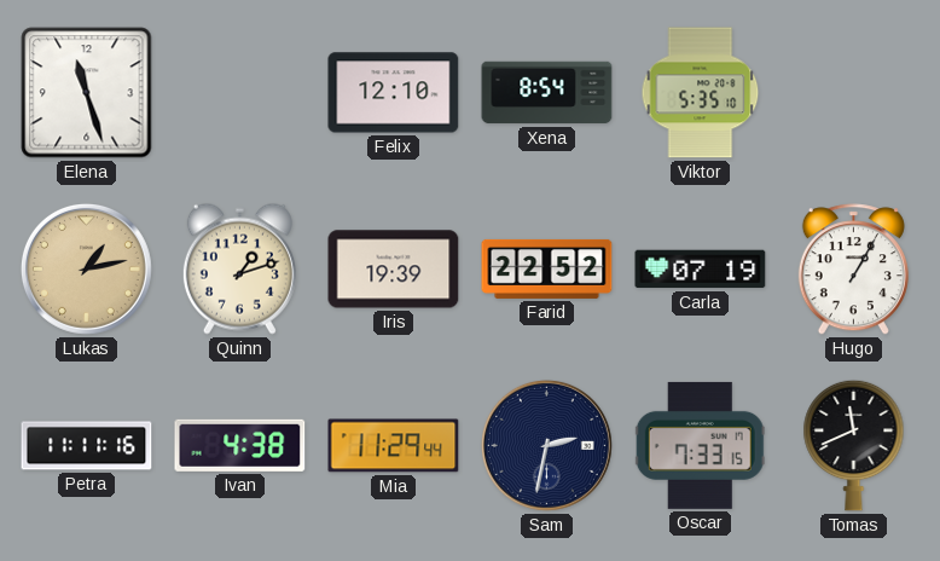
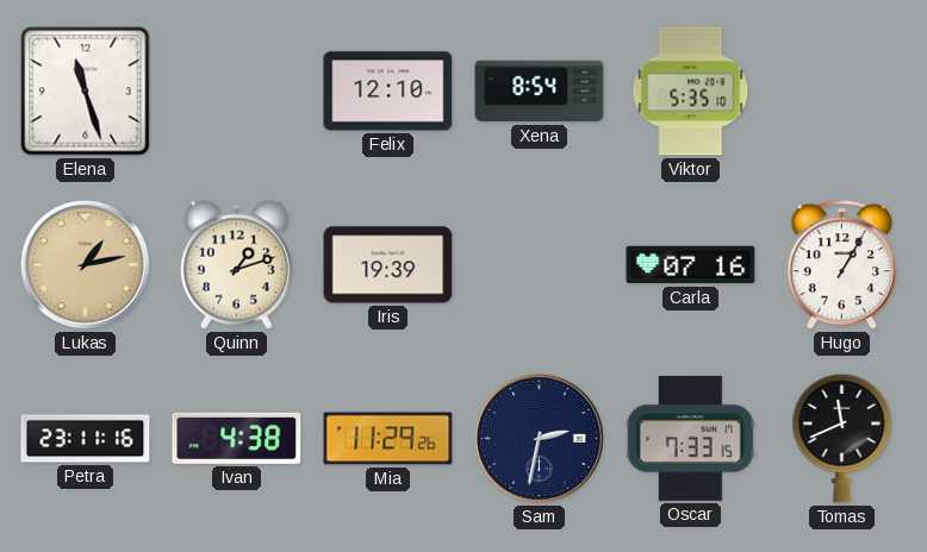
Farid: 22:52 -> none (547, 268)
Carla: 07:19 -> 07:16 (691, 265)
Petra: 11:11 -> 23:11 (86, 439)
Mia: 11:29:44 -> 11:29:26 (388, 439)
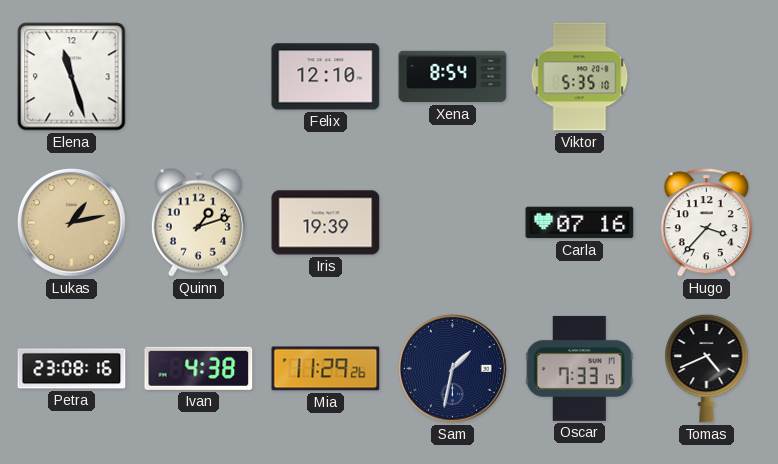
Hugo: 1:05 -> 3:37 (706, 223)
Petra: 23:11 -> 23:08 (72, 369)
Sam: 2:32 -> 1:32 (452, 368)
Tomas: 11:41 -> 4:41 (707, 368)
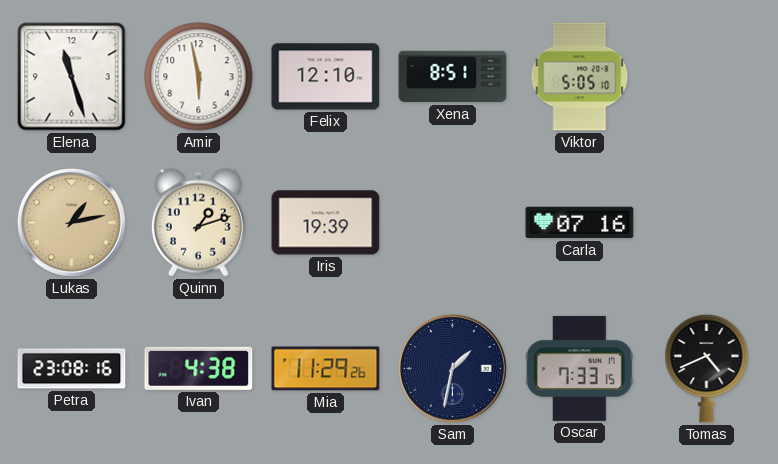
Amir: none -> 5:58 (199, 77)
Xena: 8:54 -> 8:51 (453, 77)
Viktor: 5:35 -> 5:05 (580, 77)
Hugo: 3:37 -> none (706, 223)
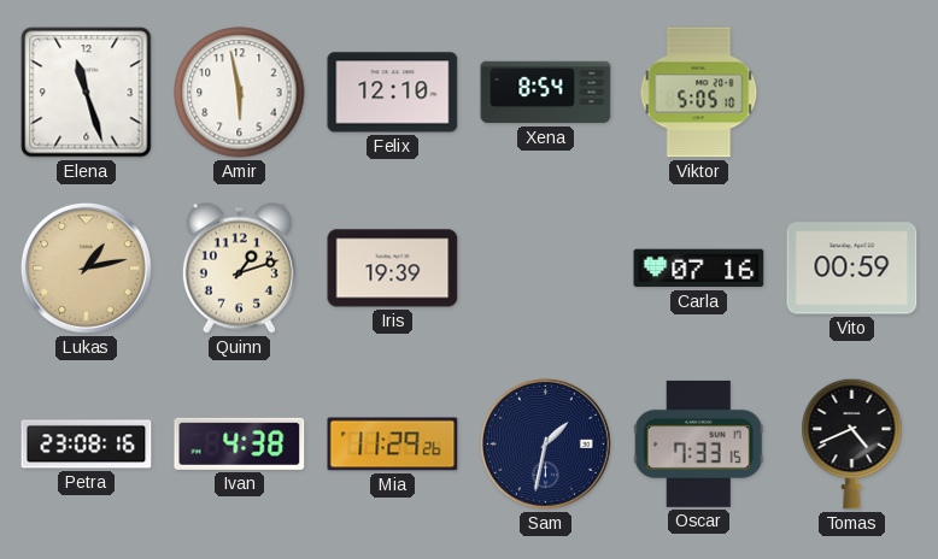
Xena: 8:51 -> 8:54 (546, 93)
Vito: none -> 00:59 (852, 269)
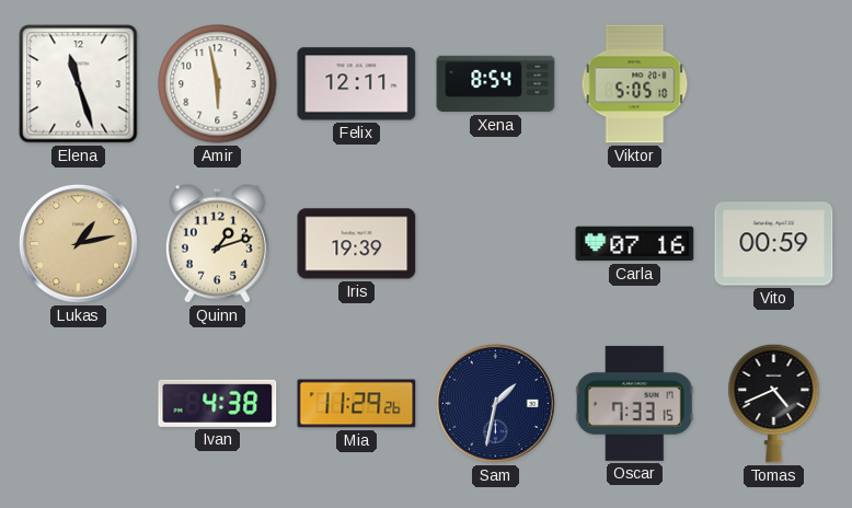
Felix: 12:10 -> 12:11 (357, 84)
Petra: 23:08 -> none (87, 445)
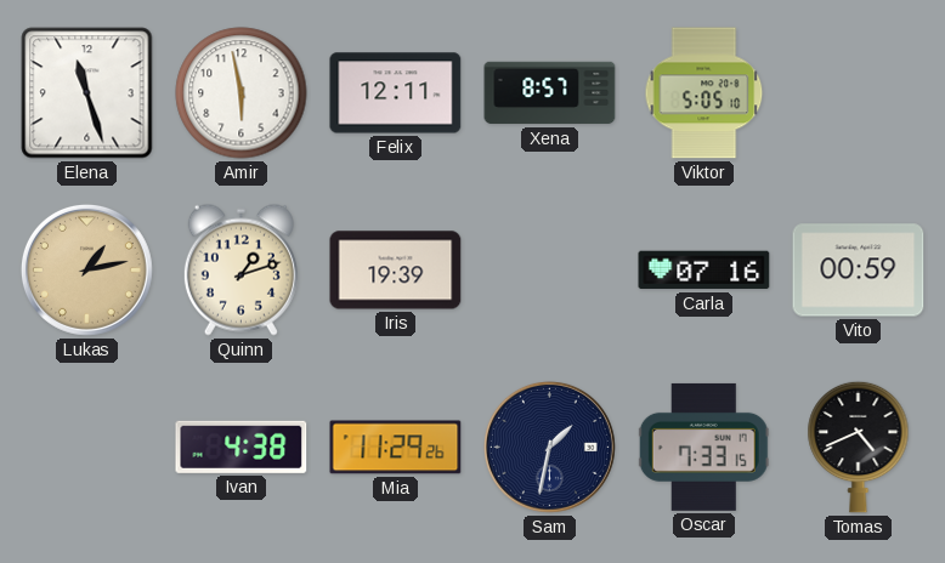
Xena: 8:54 -> 8:57 (550, 93)
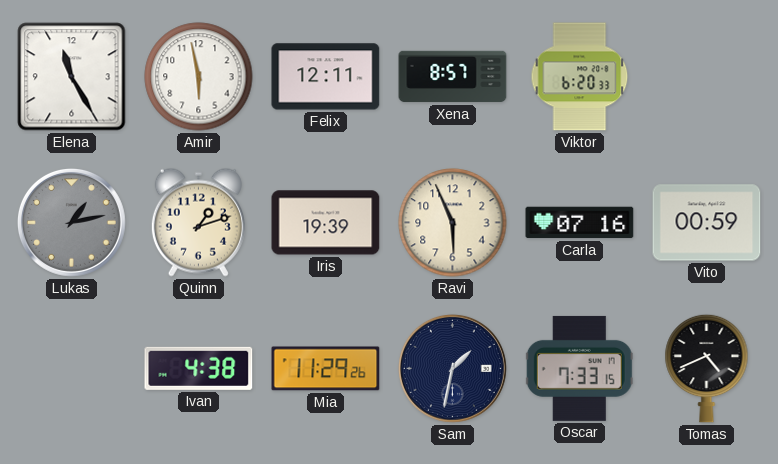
Elena: 11:27 -> 11:25 (72, 77)
Viktor: 5:05 -> 6:20 (580, 77)
Lukas dial: champagne -> grey (71, 222)
Ravi: none -> 5:56 (453, 223)
